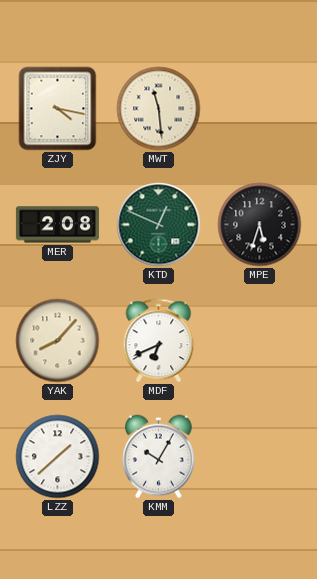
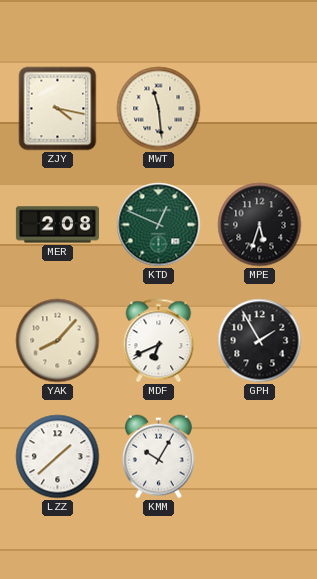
GPH: none -> 1:55 (260, 341)
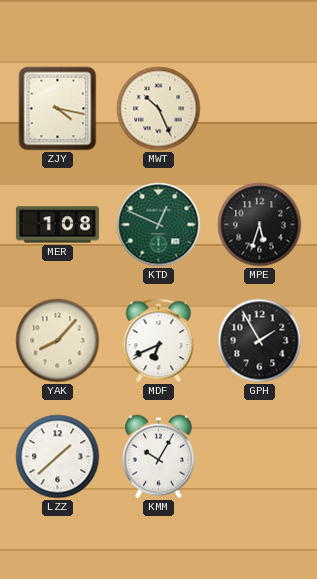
MWT: 11:29 -> 10:26 (159, 109)
MER: 2:08 -> 1:08 (57, 225)
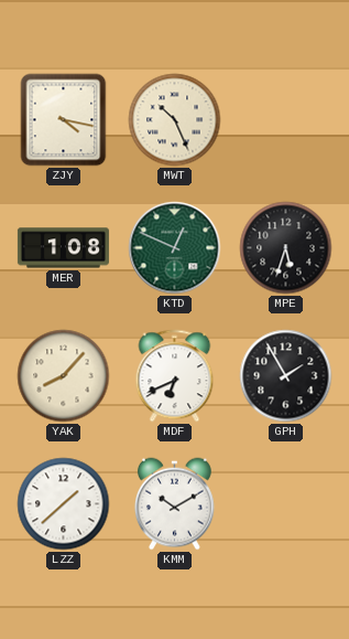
KMM: 10:05 -> 10:10 (175, 504)
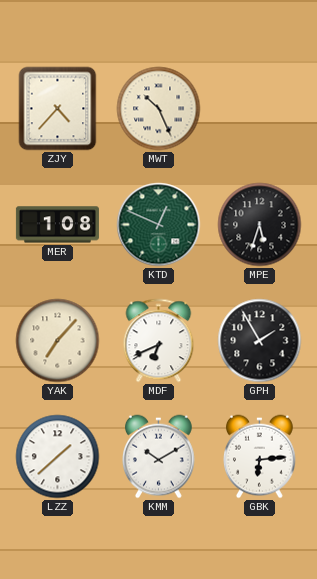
ZJY: 4:17 -> 4:37 (58, 109)
YAK: 8:07 -> 7:07 (58, 341)
GBK: none -> 6:14 (260, 457)
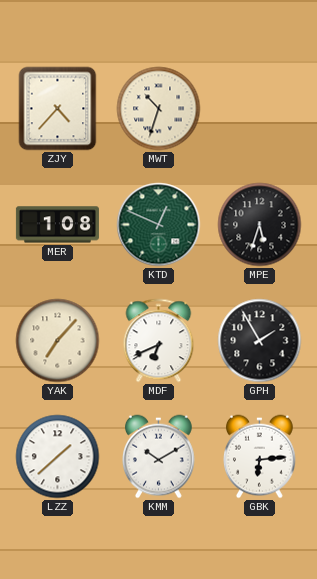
MWT: 10:26 -> 10:33 (159, 109)
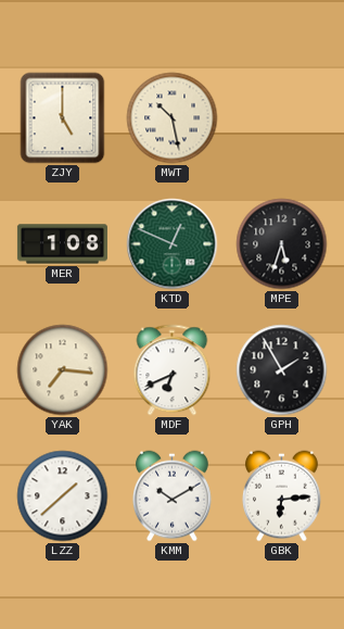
ZJY: 4:37 -> 5:00 (63, 118)
MWT: 10:33 -> 10:28 (173, 118)
YAK: 7:07 -> 7:16 (63, 370)
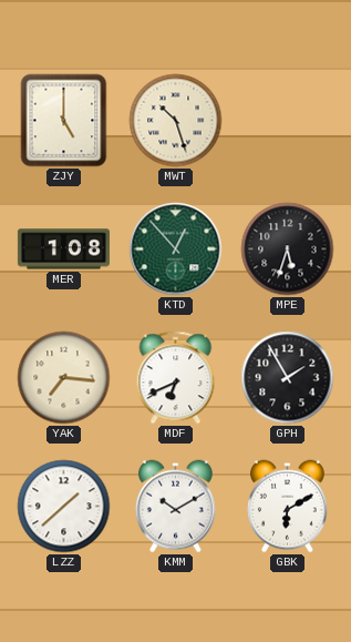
MWT: 10:28 -> 10:27 (176, 121)
KTD: 12:49 -> 12:53 (176, 249)
GBK: 6:14 -> 6:10 (288, 507)
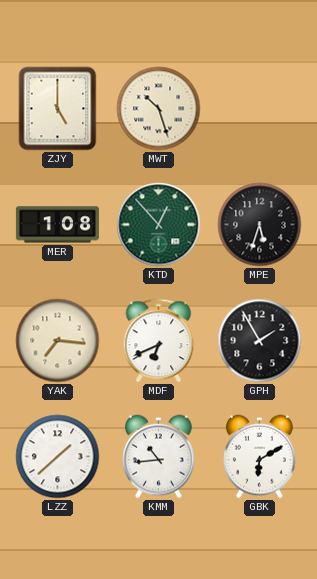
KMM: 10:10 -> 10:44 (159, 457)
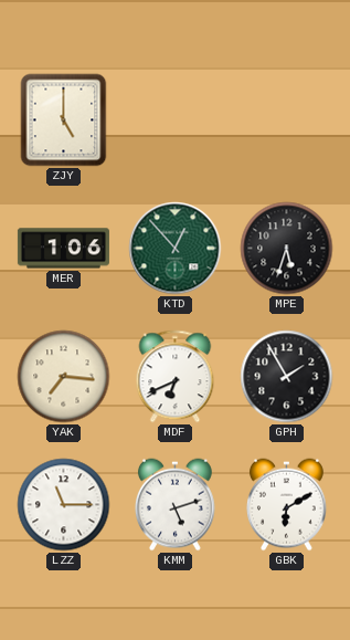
MWT: 10:27 -> none (159, 109)
MER: 1:08 -> 1:06 (63, 249)
LZZ: 1:38 -> 11:15 (64, 505)
KMM: 10:44 -> 5:12 (176, 505)
